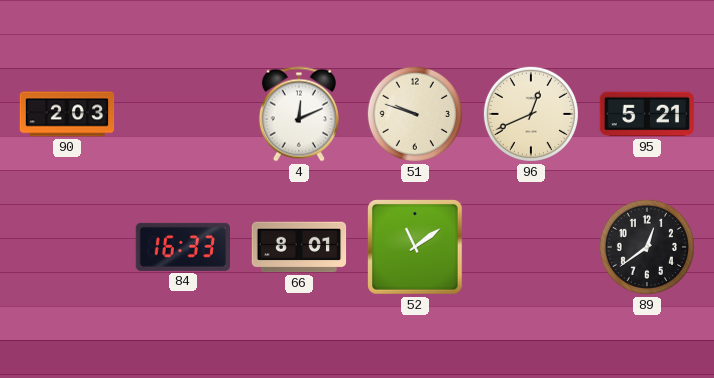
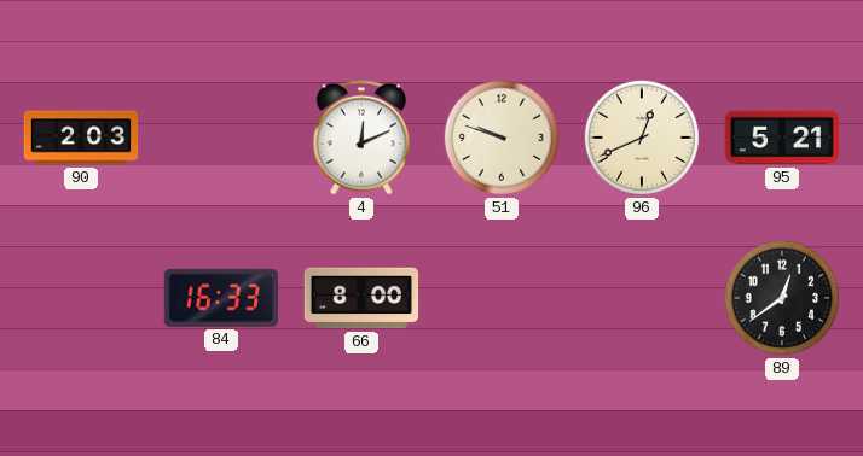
66: 8:01 -> 8:00 (361, 298)
52: 11:09 -> none (416, 248)
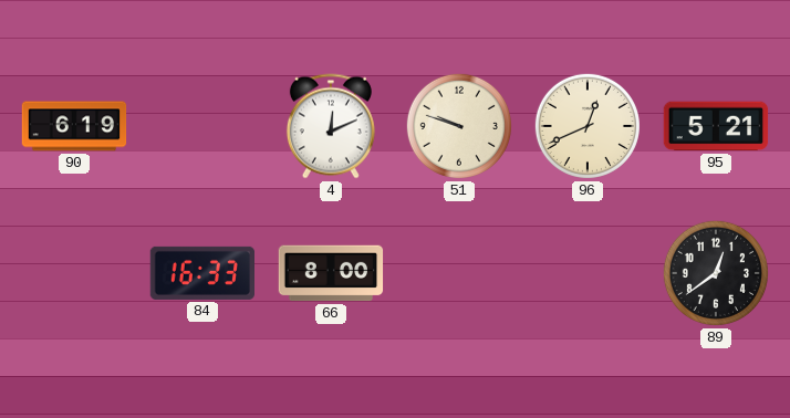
90: 2:03 -> 6:19 (74, 126)
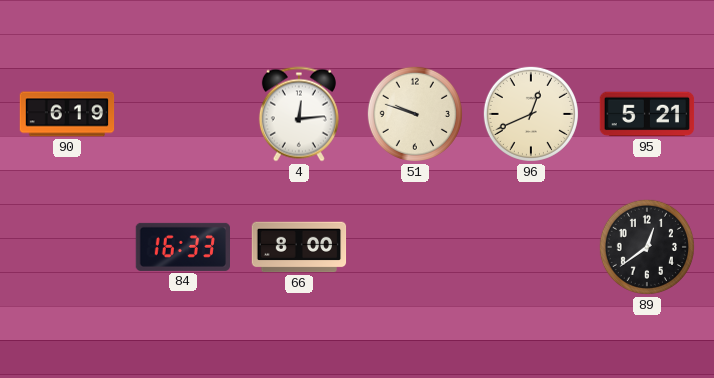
4: 12:11 -> 12:14 (299, 114)
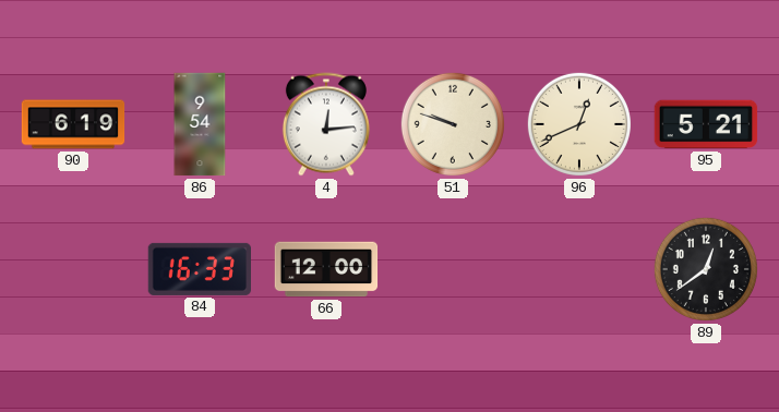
86: none -> 9:54 (200, 124)
66: 8:00 -> 12:00 (326, 269)
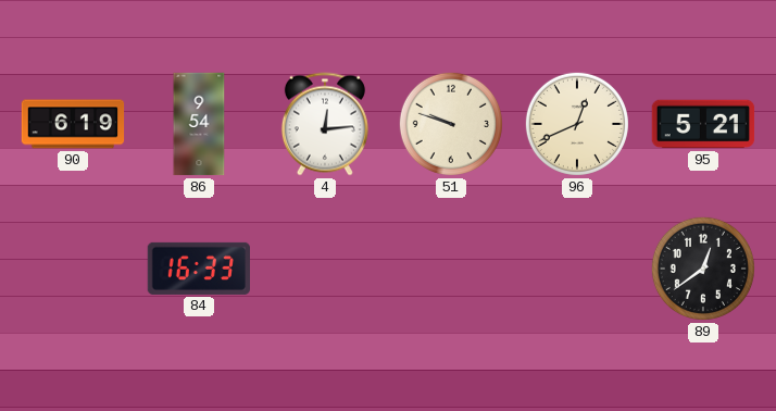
66: 12:00 -> none (326, 269)
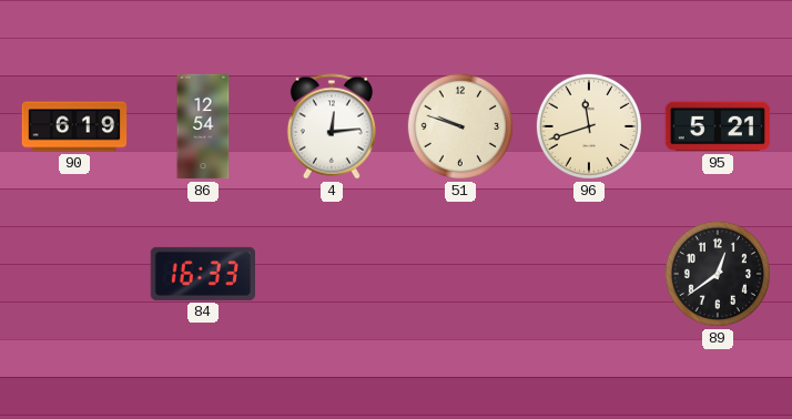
86: 9:54 -> 12:54 (203, 126)
96: 12:41 -> 11:42 (589, 126)
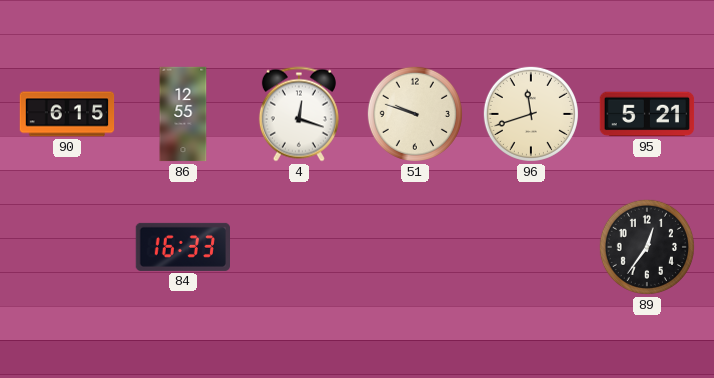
90: 6:19 -> 6:15 (67, 114)
86: 12:54 -> 12:55 (183, 114)
4: 12:14 -> 12:18 (299, 114)
89: 12:39 -> 12:36 (647, 247)
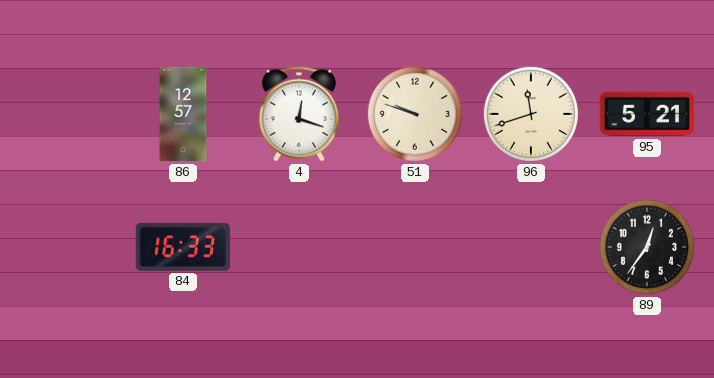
90: 6:15 -> none (67, 114)
86: 12:55 -> 12:57 (183, 114)
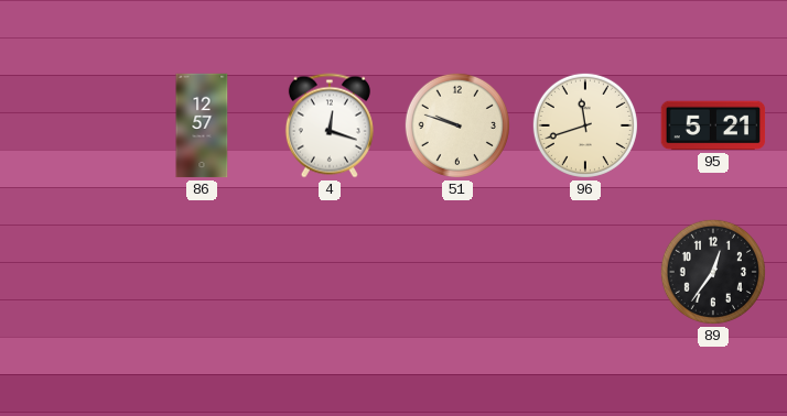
84: 16:33 -> none (183, 247)
